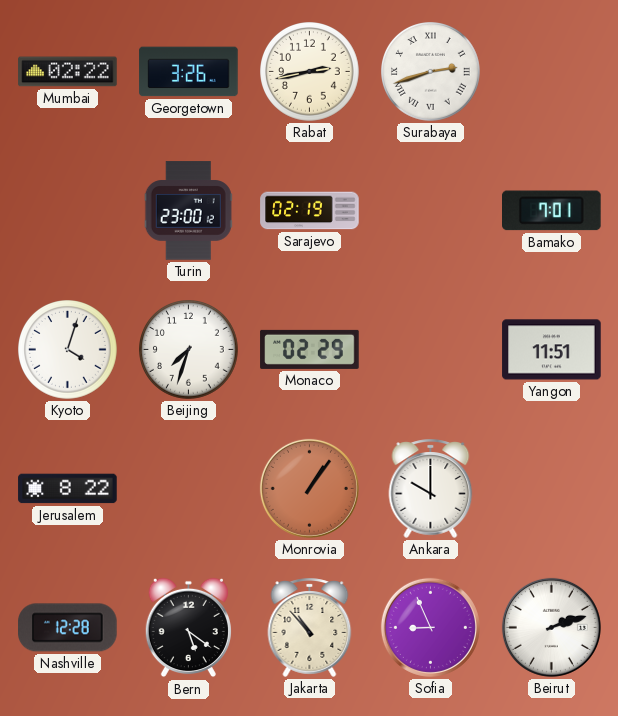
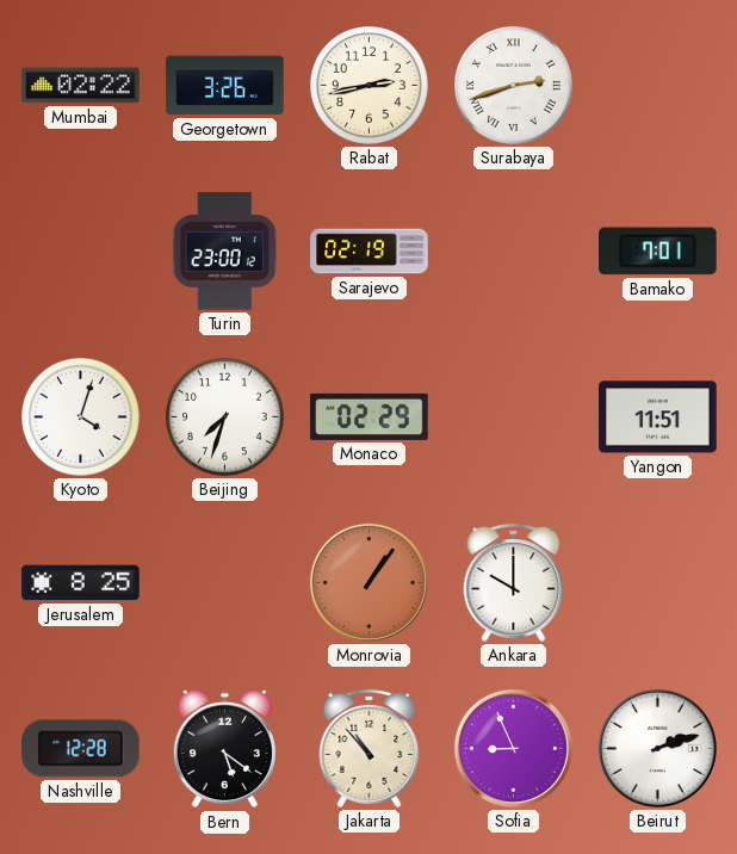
Jerusalem: 8:22 -> 8:25 (81, 583)
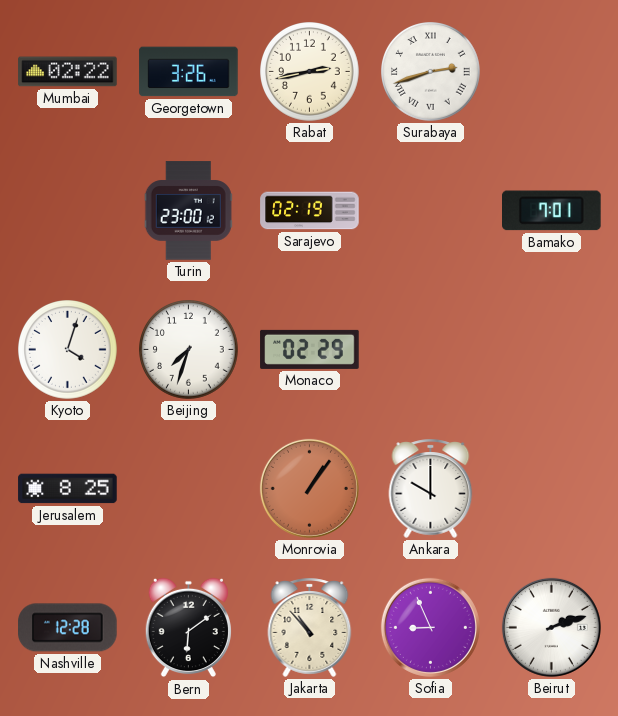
Yangon: 11:51 -> none (658, 417)
Bern: 5:21 -> 6:09 (188, 628)
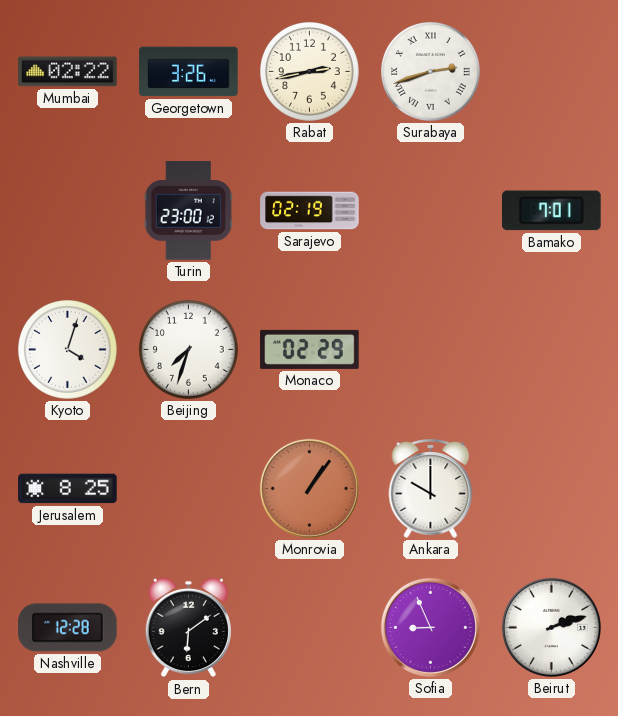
Jakarta: 10:53 -> none (310, 627)
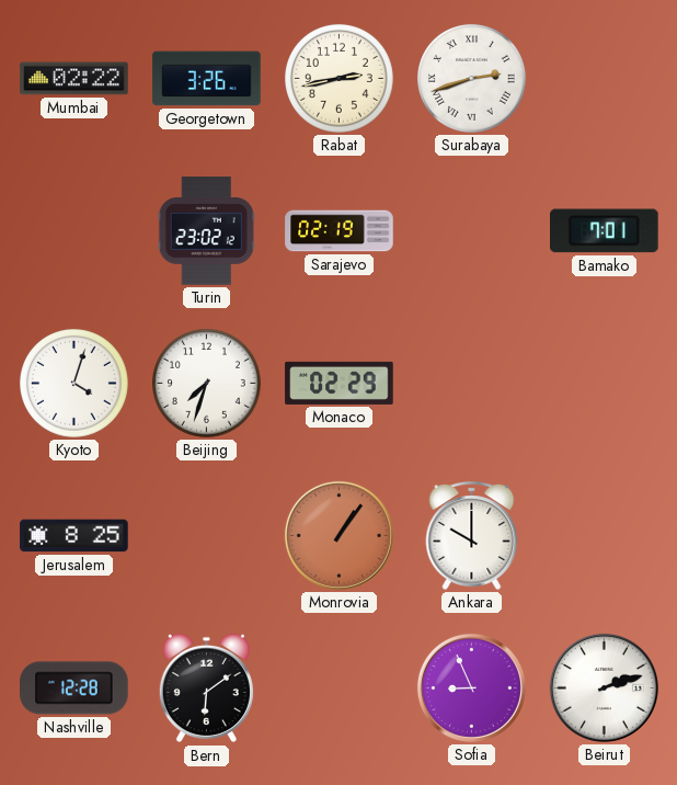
Turin: 23:00 -> 23:02 (206, 231)
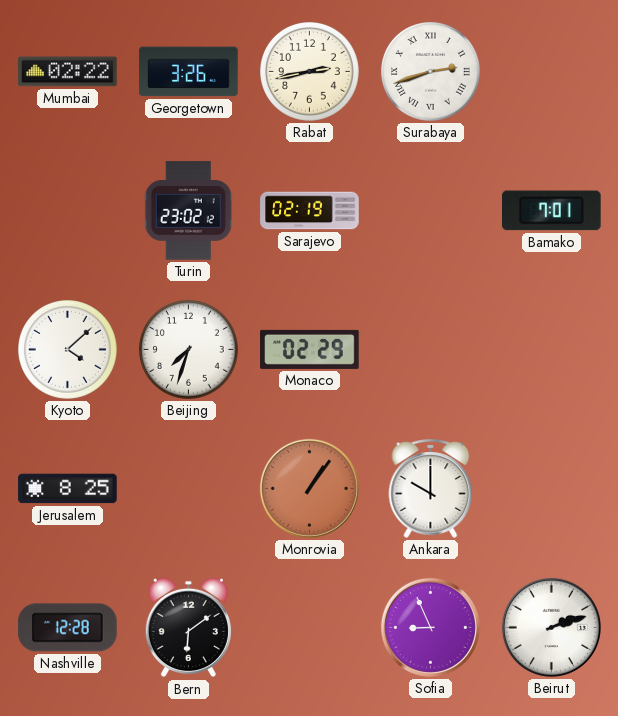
Kyoto: 4:03 -> 4:08 (68, 350)
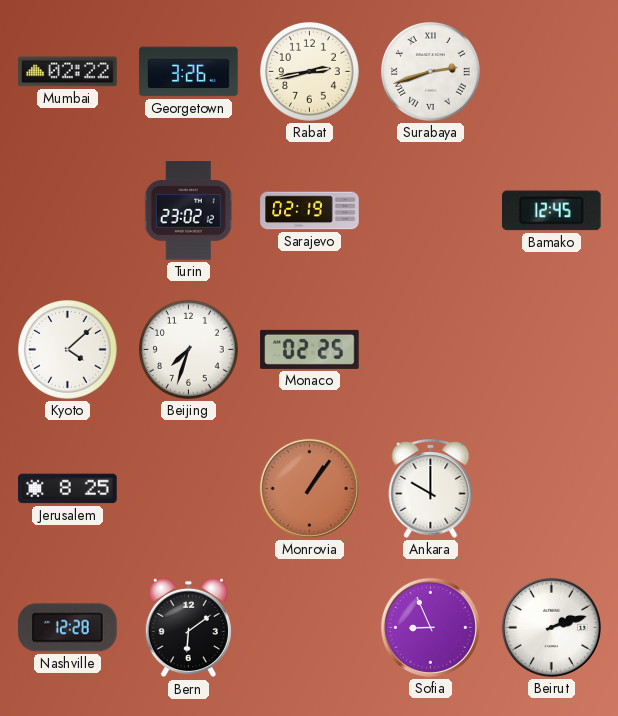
Bamako: 7:01 -> 12:45 (552, 211)
Monaco: 02:29 -> 02:25 (310, 349)
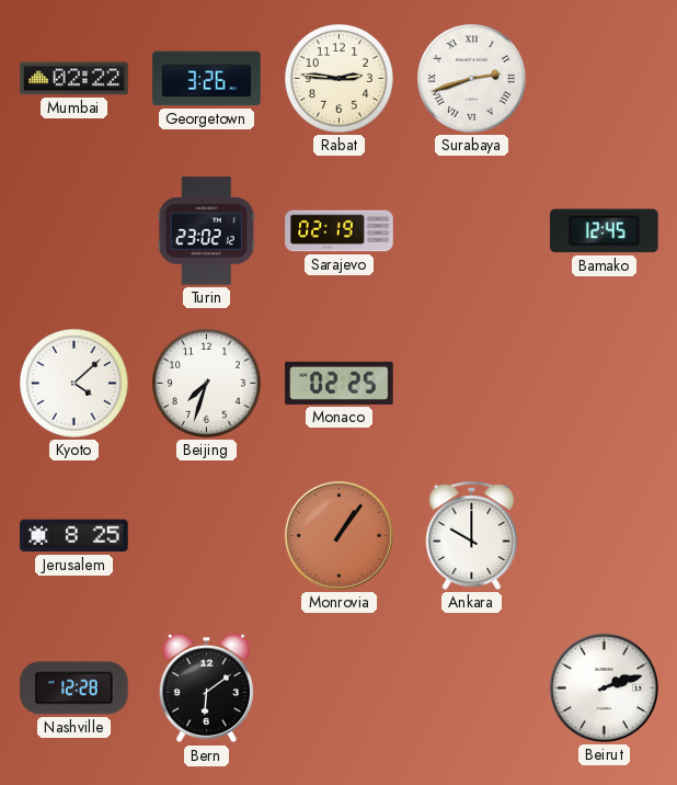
Rabat: 2:43 -> 2:46 (340, 79)
Sofia: 8:56 -> none (430, 627)
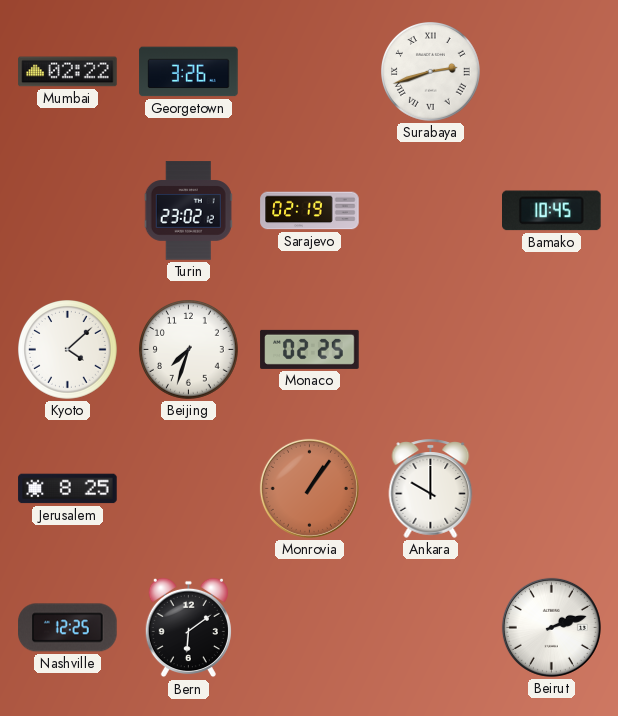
Rabat: 2:46 -> none (340, 79)
Bamako: 12:45 -> 10:45 (552, 211)
Nashville: 12:28 -> 12:25 (68, 628)
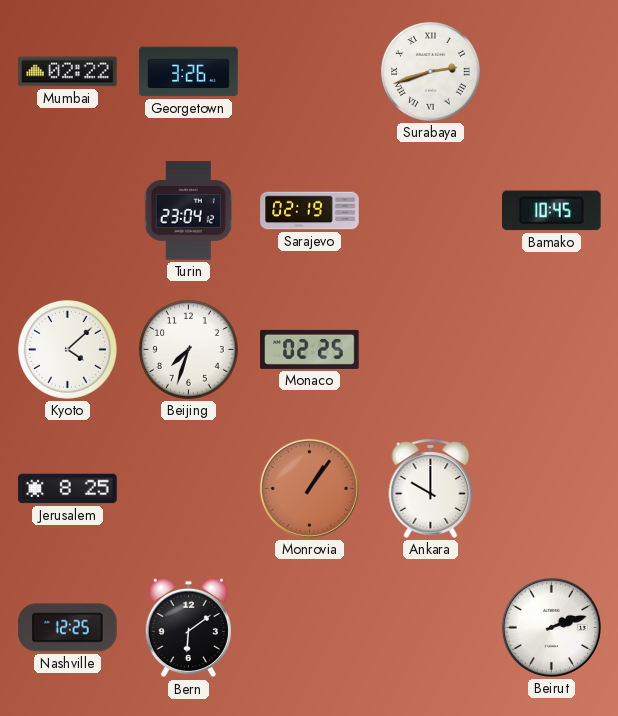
Turin: 23:02 -> 23:04 (188, 211)
